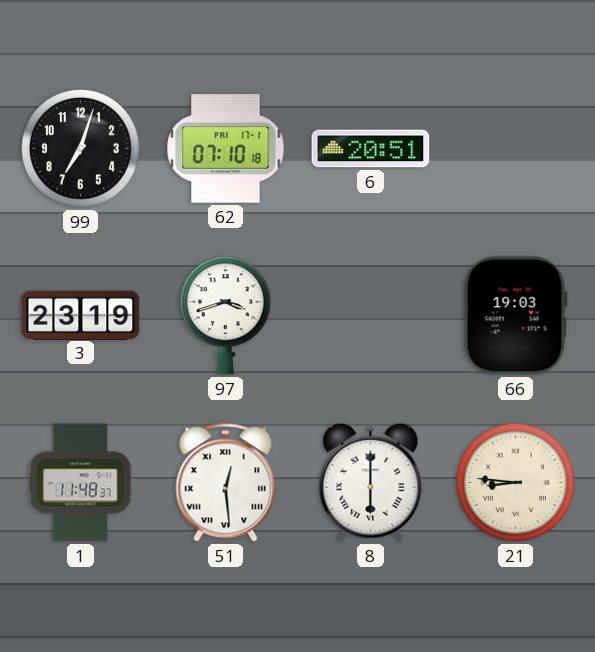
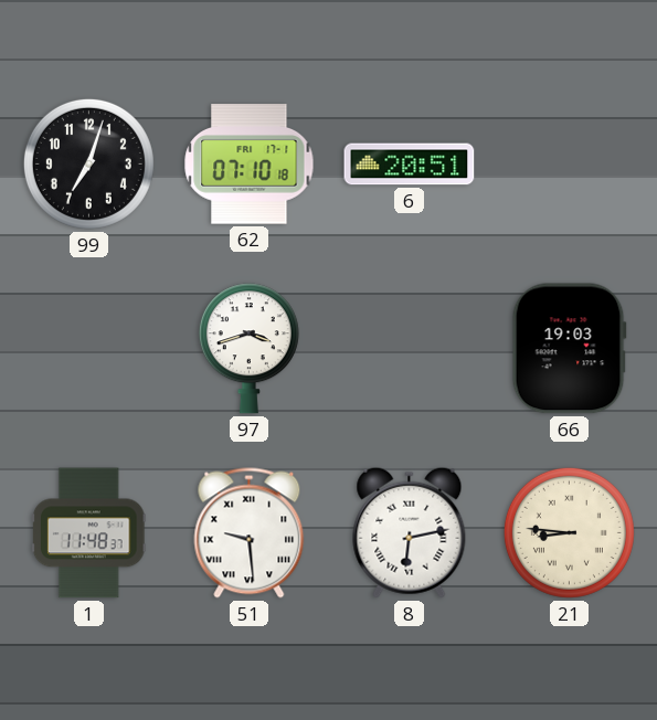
3: 23:19 -> none (81, 315)
51: 12:29 -> 9:29 (250, 533)
8: 6:00 -> 6:13 (410, 532)
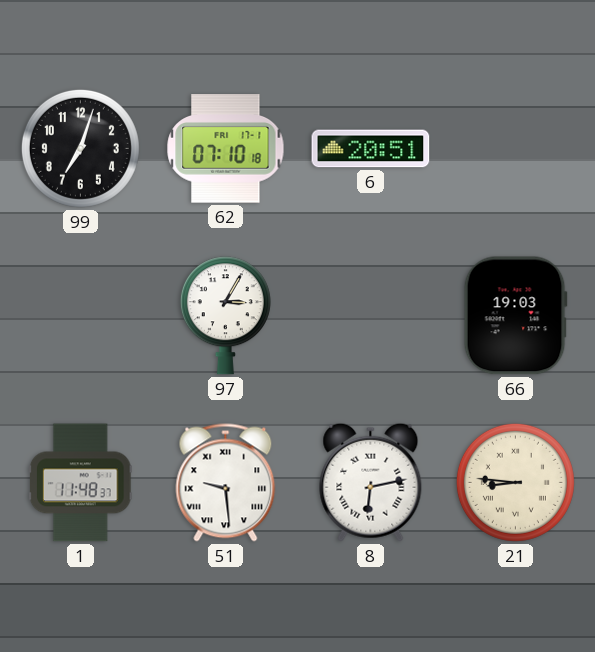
97: 3:42 -> 3:05 (225, 316)
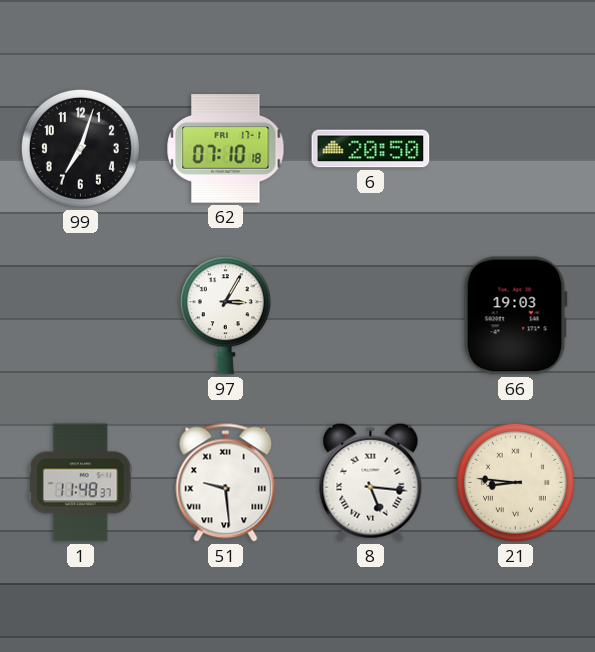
6: 20:51 -> 20:50 (371, 149)
8: 6:13 -> 5:16 (371, 482)
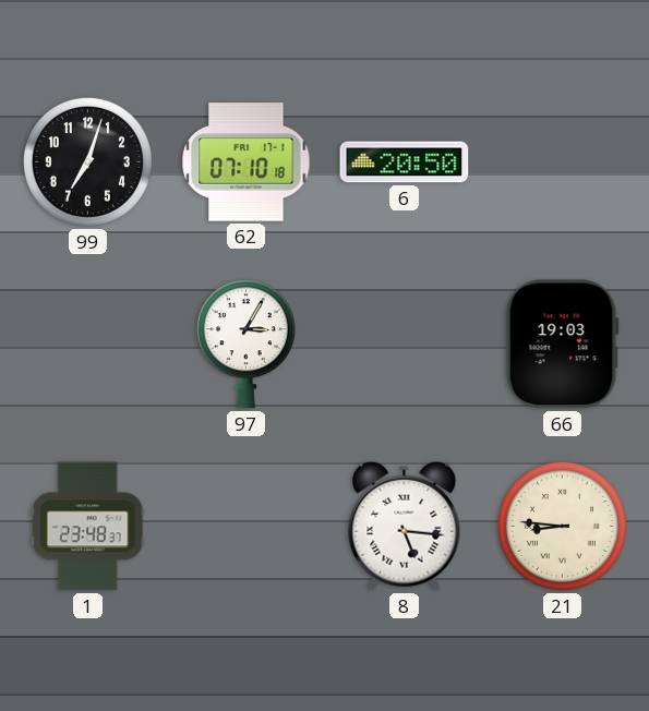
1: 11:48 -> 23:48 (87, 527)
51: 9:29 -> none (226, 483)
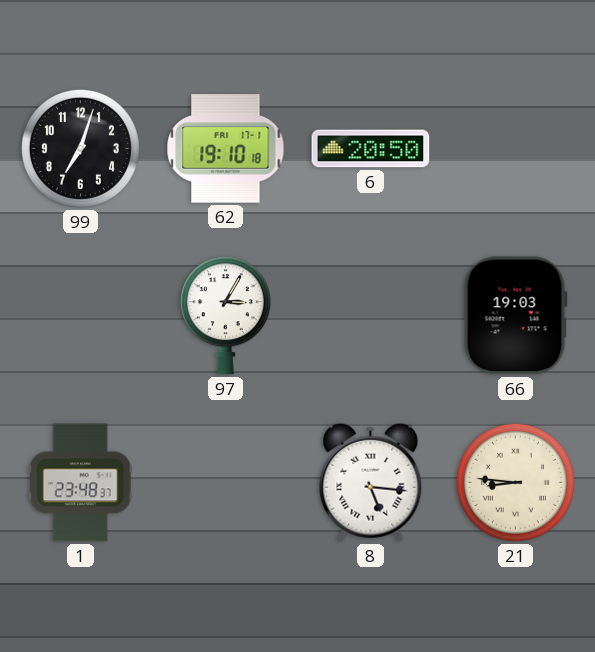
62: 07:10 -> 19:10 (226, 149)
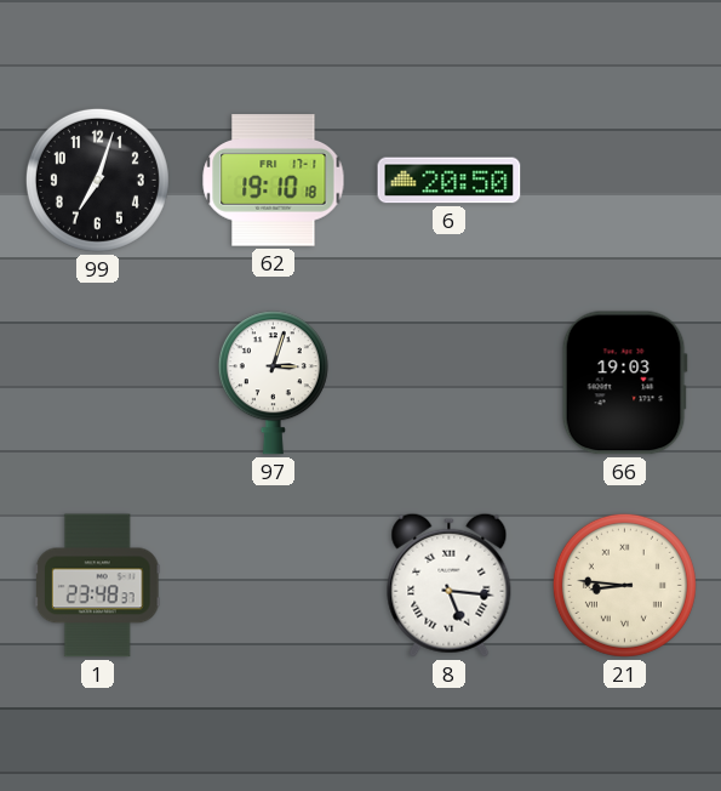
97: 3:05 -> 3:03 (273, 383)
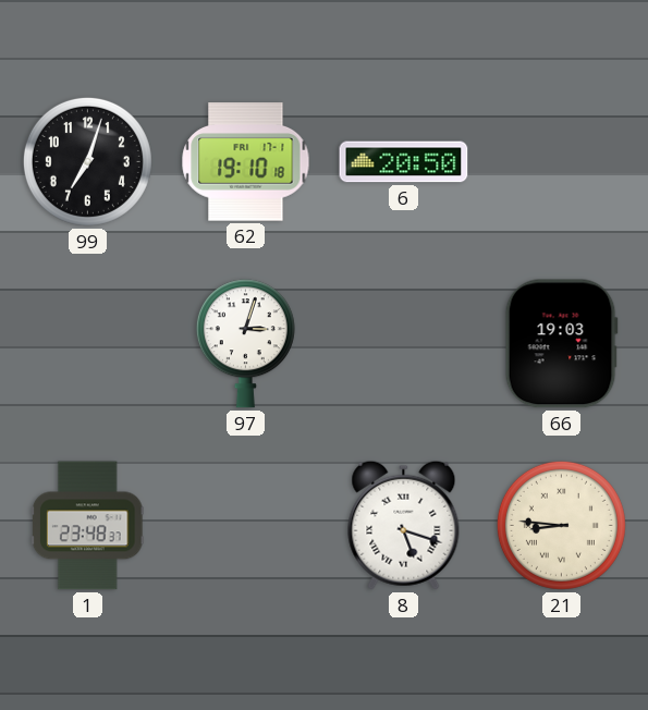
8: 5:16 -> 5:18 (404, 525)
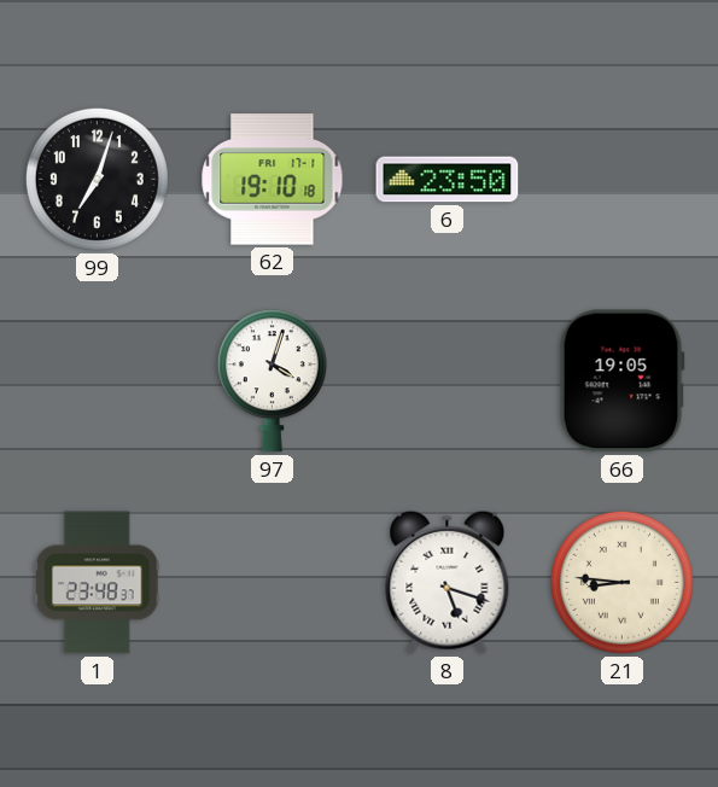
6: 20:50 -> 23:50 (448, 180)
97: 3:03 -> 4:03 (272, 381)
66: 19:03 -> 19:05 (621, 381)
